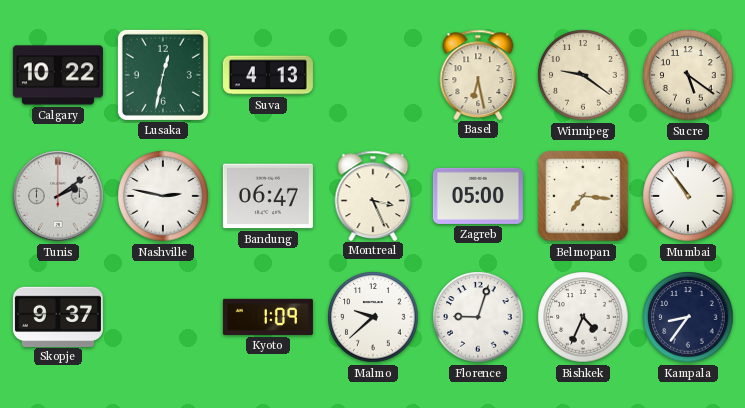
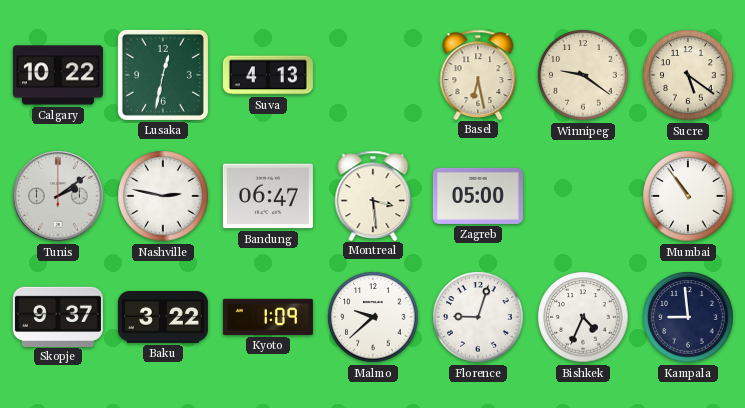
Montreal: 3:26 -> 3:29 (373, 195)
Belmopan: 7:16 -> none (583, 196)
Baku: none -> 3:22 (163, 318)
Kampala: 8:36 -> 8:59 (688, 317)
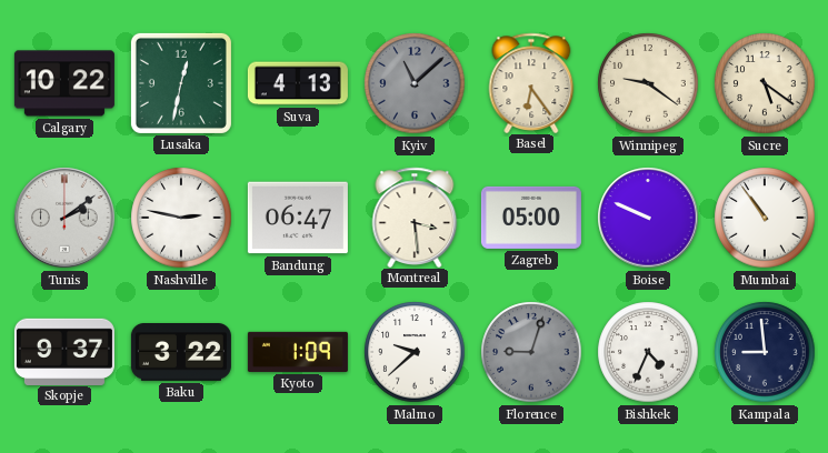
Kyiv: none -> 11:08 (415, 83)
Basel: 6:28 -> 6:24 (531, 82)
Boise: none -> 9:49 (648, 218)
Florence dial: white -> grey (531, 352)
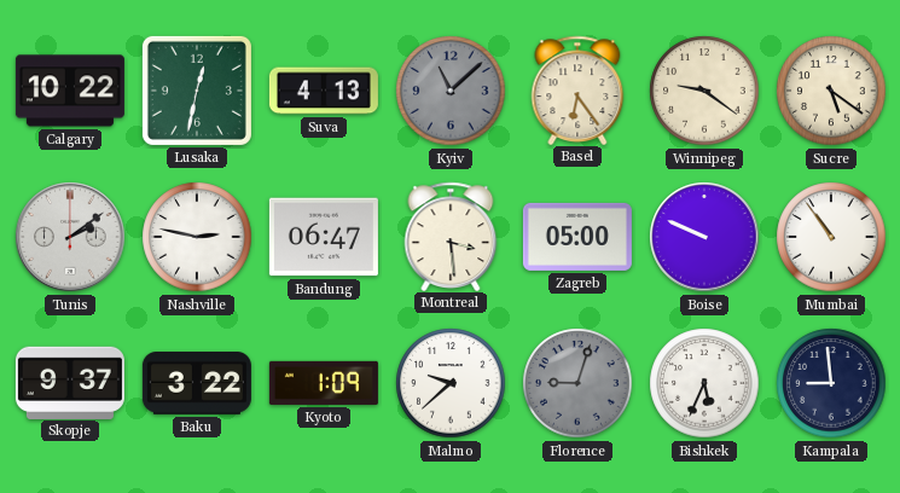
Bishkek: 4:34 -> 5:34 (704, 383)
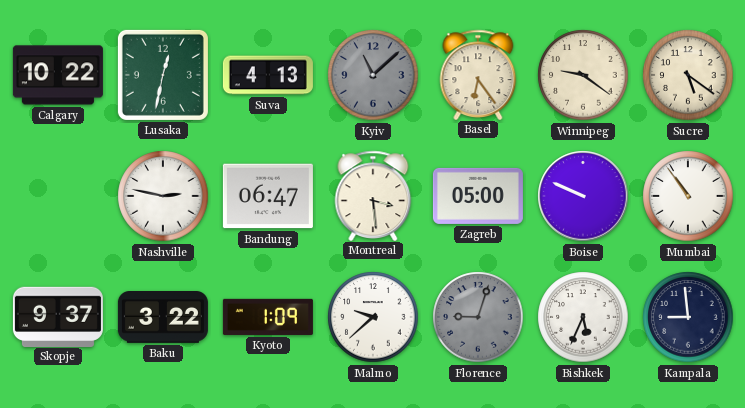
Tunis: 2:09 -> none (70, 237)
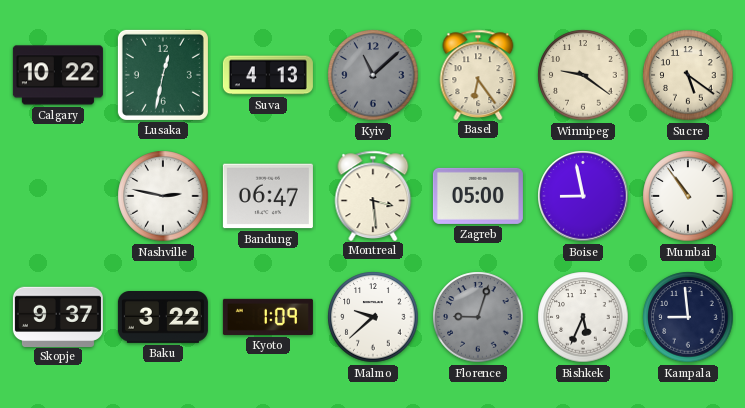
Boise: 9:49 -> 8:58 (583, 196)
